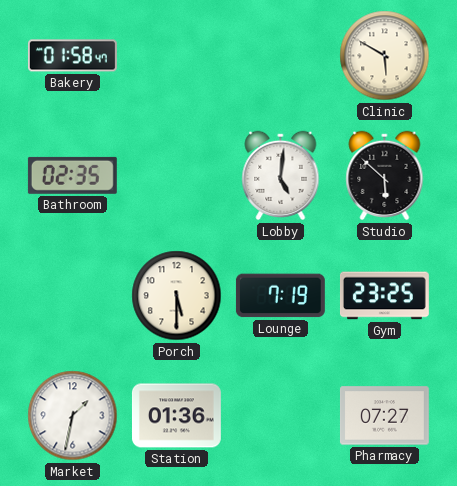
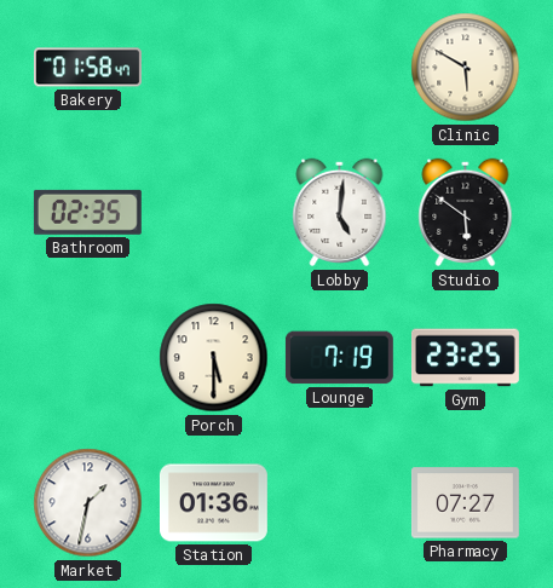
Studio: 5:52 -> 5:51 (466, 213)
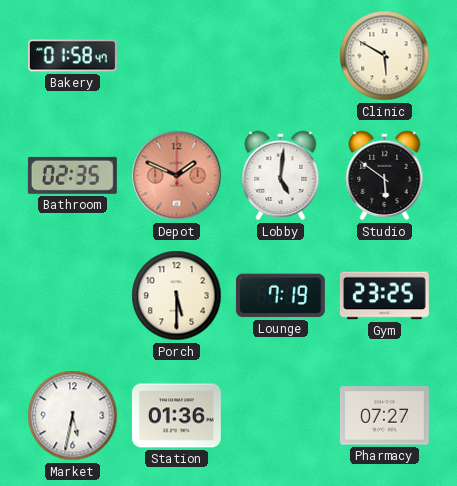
Depot: none -> 1:49 (177, 176)
Market: 1:32 -> 5:32 (73, 416)
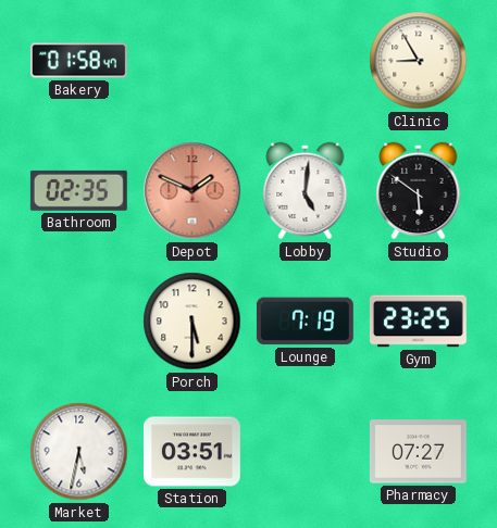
Clinic: 5:50 -> 8:55 (419, 61)
Station: 01:36 -> 03:51 (191, 452)
